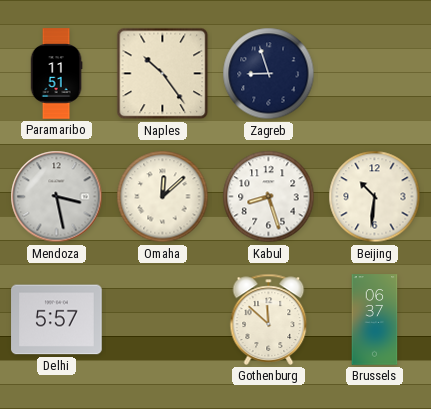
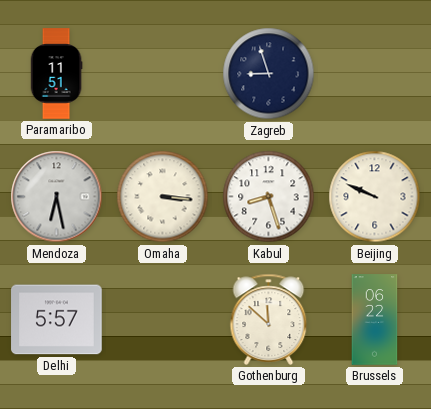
Naples: 10:24 -> none (163, 74)
Mendoza: 3:28 -> 6:28 (57, 197)
Omaha: 12:08 -> 3:16 (163, 197)
Beijing: 10:31 -> 9:49 (375, 197)
Brussels: 06:37 -> 06:22 (375, 320)
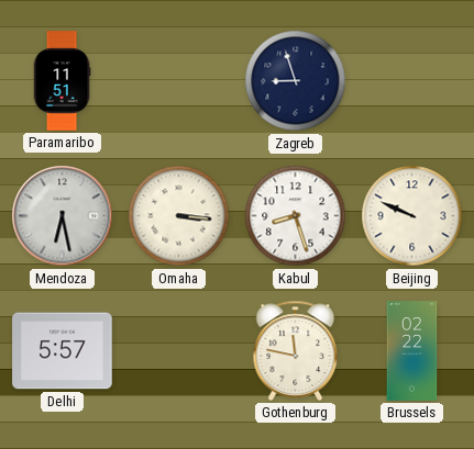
Gothenburg: 11:52 -> 11:47 (296, 350)
Brussels: 06:22 -> 02:22 (412, 351)
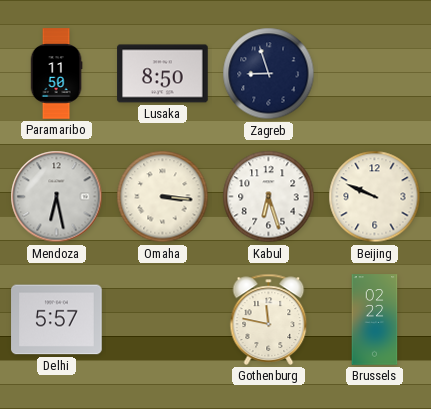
Paramaribo: 11:51 -> 11:50 (56, 74)
Lusaka: none -> 8:50 (163, 74)
Kabul: 8:27 -> 6:27 (269, 197)
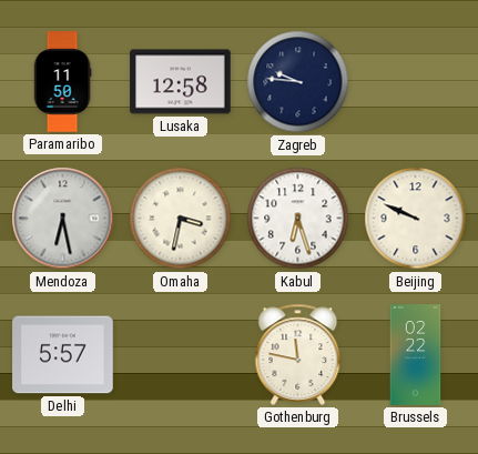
Lusaka: 8:50 -> 12:58 (181, 82)
Zagreb: 8:57 -> 9:46 (298, 82)
Omaha: 3:16 -> 3:32 (181, 219)
